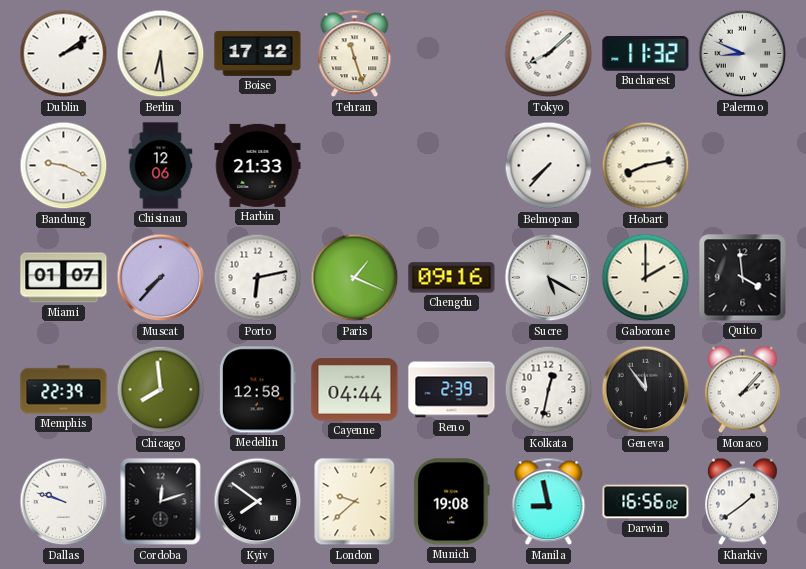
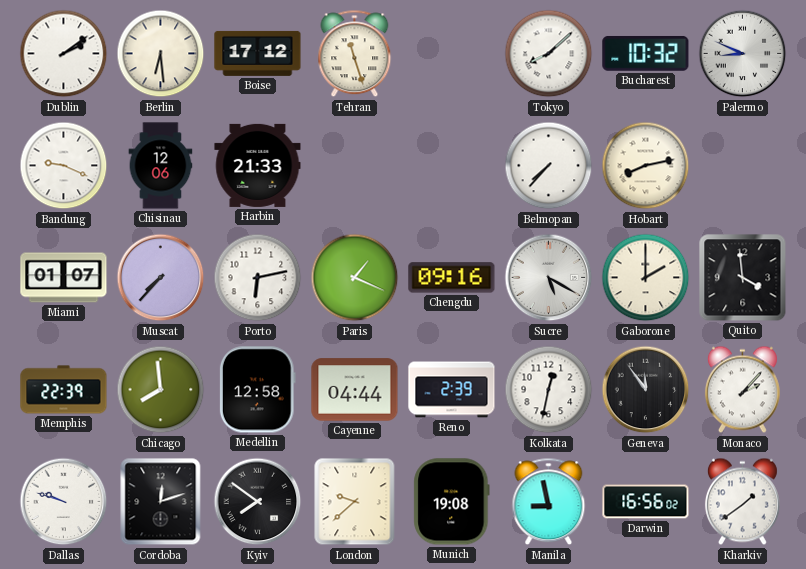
Bucharest: 11:32 -> 10:32 (646, 53)
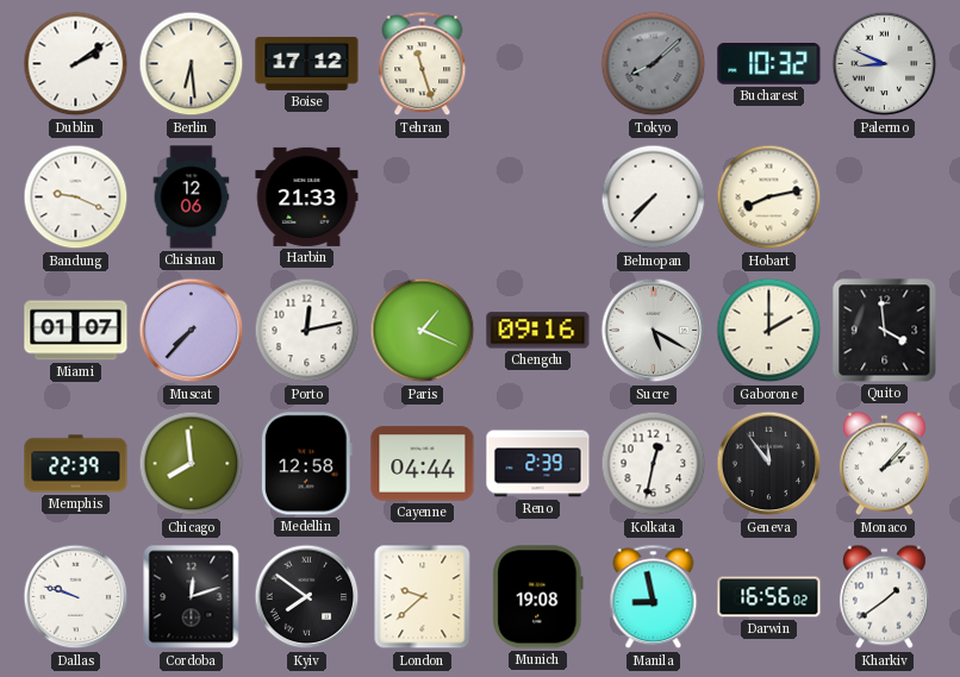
Tokyo dial: white -> grey (654, 64)
Porto: 6:13 -> 12:13 (307, 331)
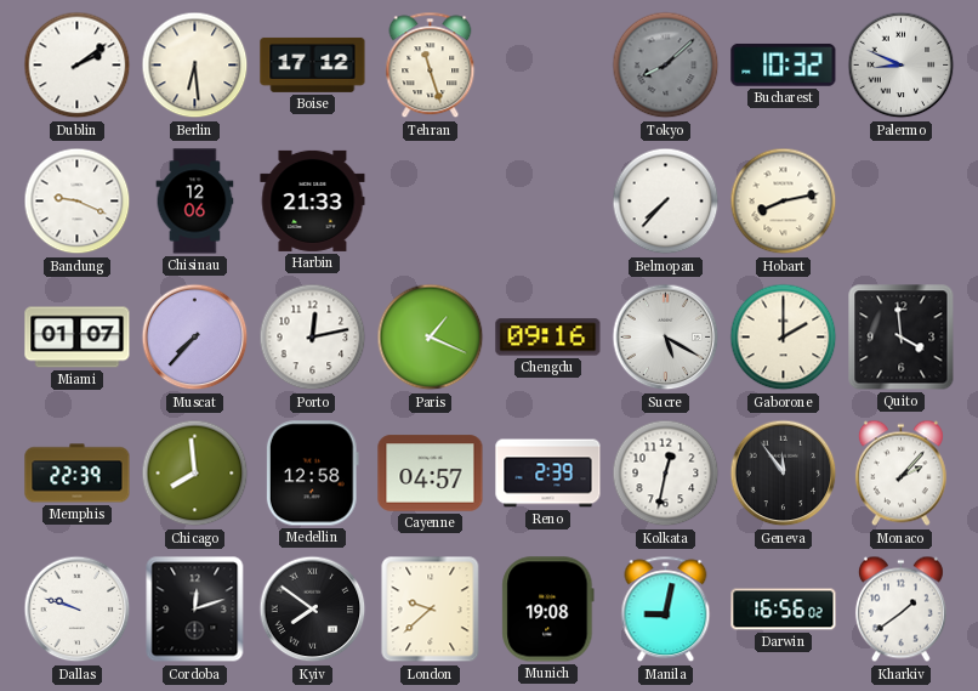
Cayenne: 04:44 -> 04:57 (431, 474)
Manila: 8:58 -> 9:02 (666, 610)
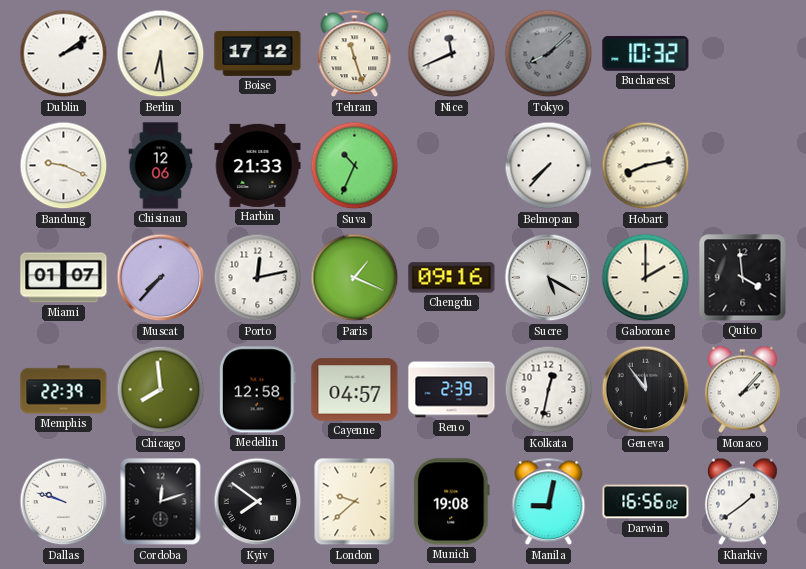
Nice: none -> 11:41 (452, 54)
Palermo: 8:49 -> none (902, 66)
Suva: none -> 10:34 (355, 166)
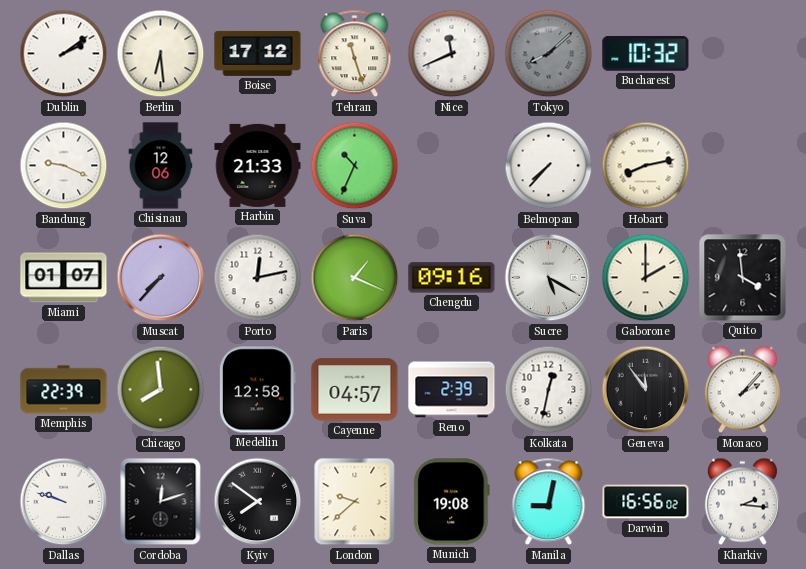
Kharkiv: 1:39 -> 2:16 (742, 502)
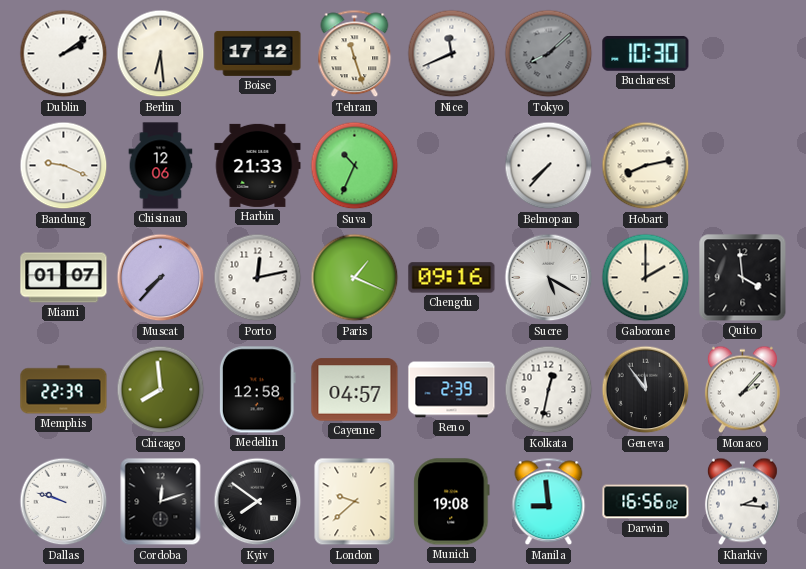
Bucharest: 10:32 -> 10:30 (646, 53)
Manila: 9:02 -> 8:59 (549, 502)
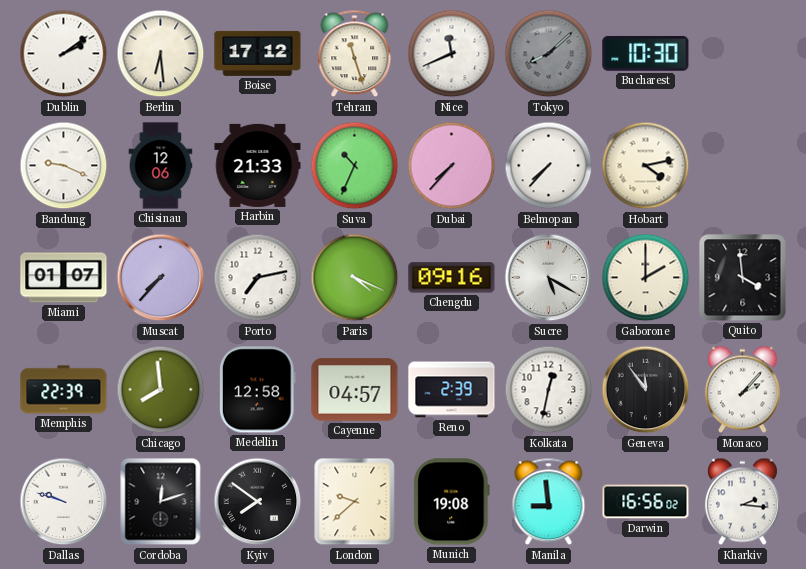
Dubai: none -> 7:37 (452, 166)
Hobart: 8:13 -> 4:13 (646, 166)
Porto: 12:13 -> 7:13 (258, 278)
Paris: 1:19 -> 4:19 (355, 278)
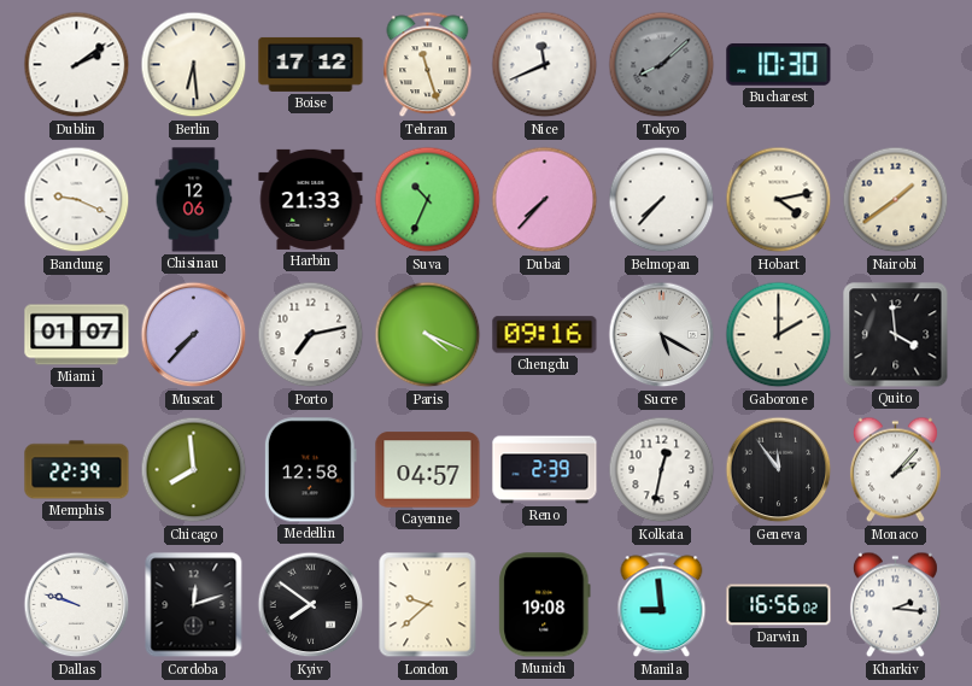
Nairobi: none -> 1:39 (896, 200)
